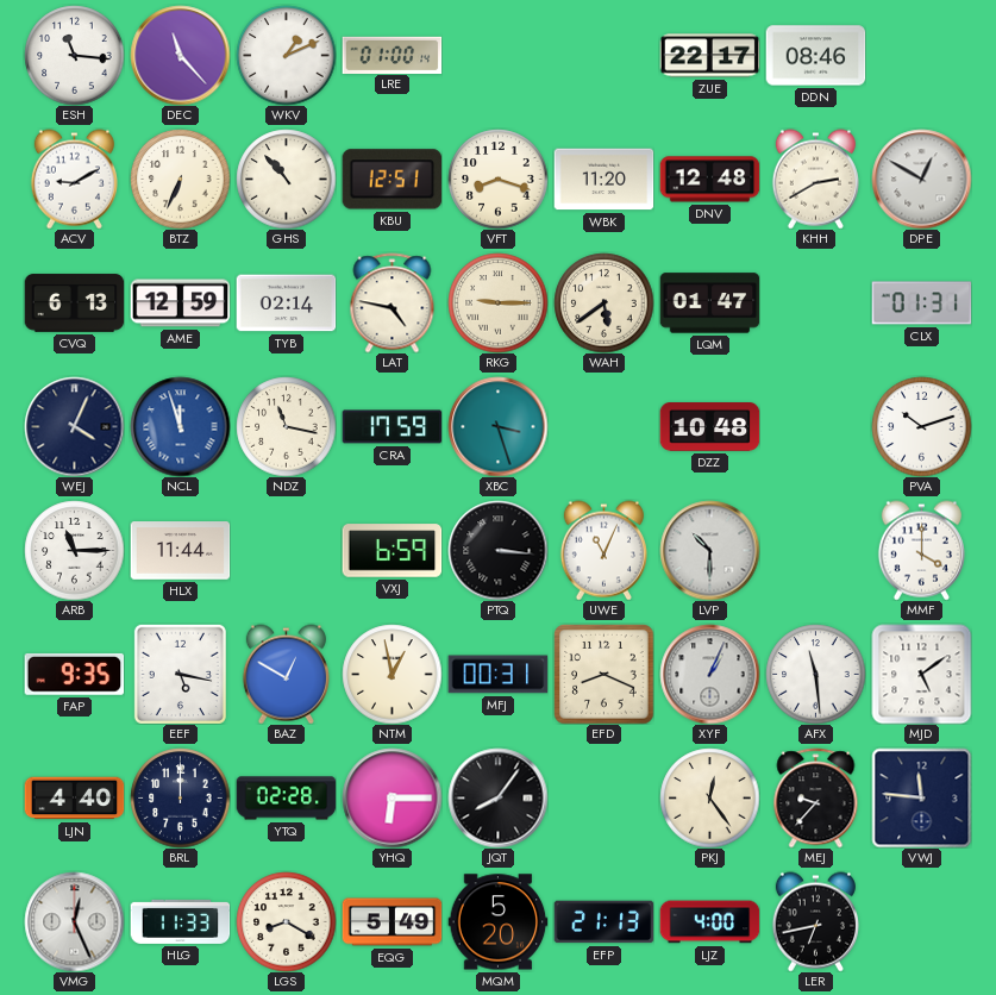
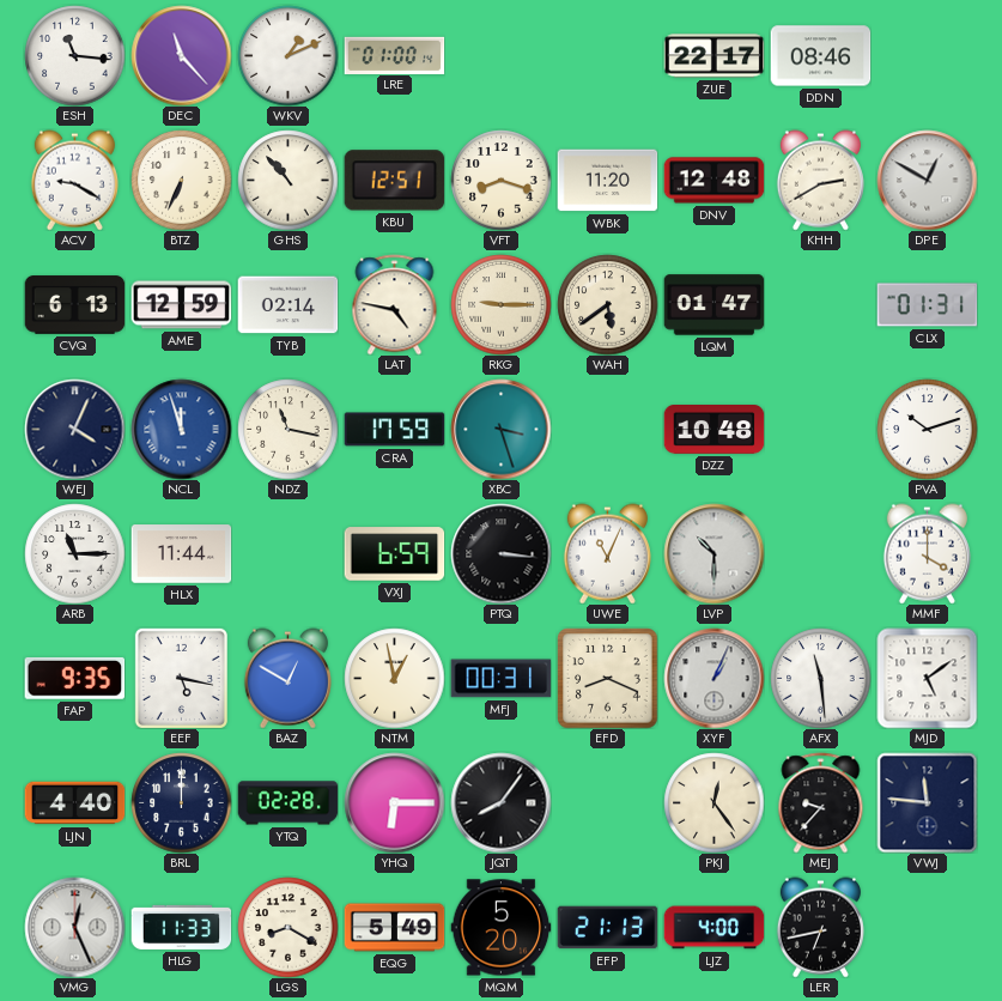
ACV: 9:10 -> 9:20 (74, 180)
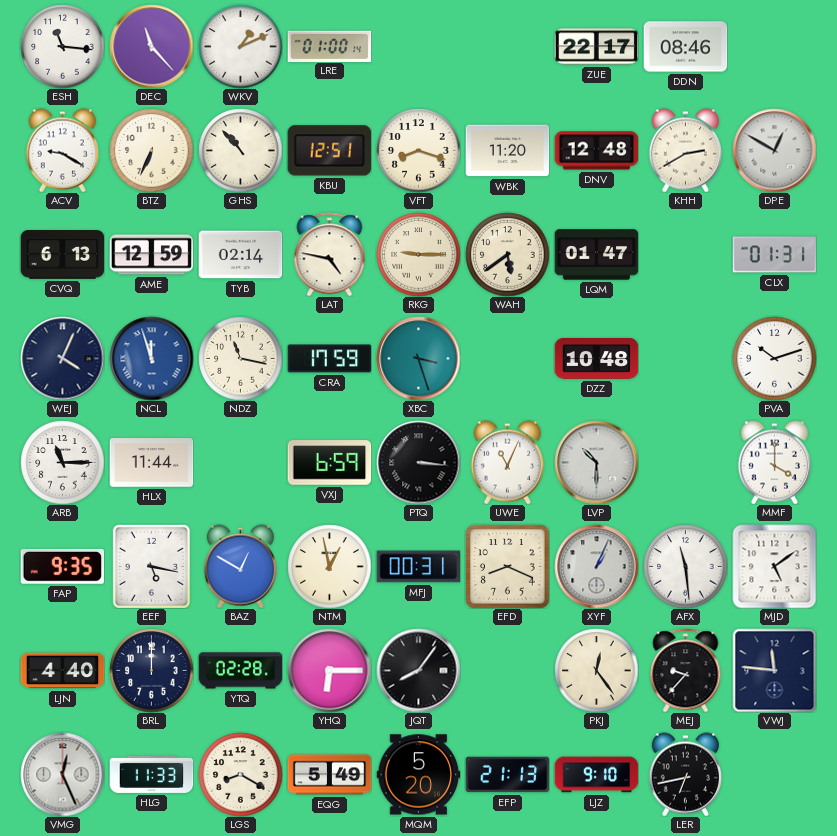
LJZ: 4:00 -> 9:10 (596, 775)
